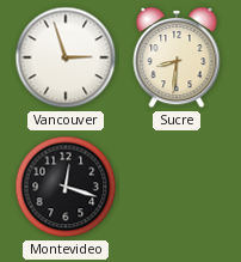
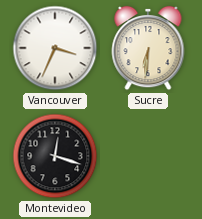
Vancouver: 2:57 -> 3:34 (55, 48)
Sucre: 8:31 -> 6:31 (148, 48)
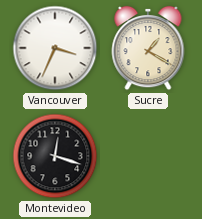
Sucre: 6:31 -> 1:20 (148, 48)
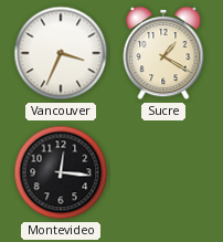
Montevideo: 12:18 -> 12:16 (61, 172)
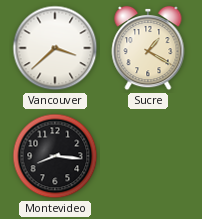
Vancouver: 3:34 -> 3:38 (55, 48)
Montevideo: 12:16 -> 8:16 (55, 156)
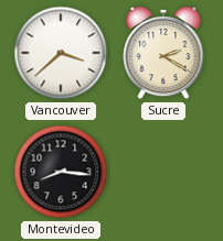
Sucre: 1:20 -> 2:20 (163, 53)
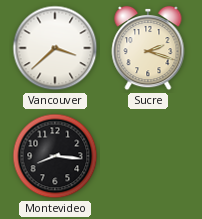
Sucre: 2:20 -> 2:18 (148, 48)
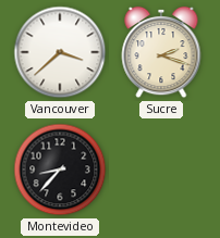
Montevideo: 8:16 -> 8:37 (60, 170)
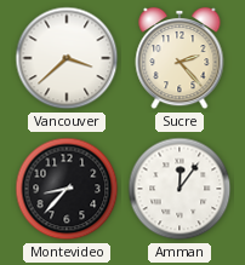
Sucre: 2:18 -> 2:23 (180, 58)
Amman: none -> 12:06 (180, 189)
